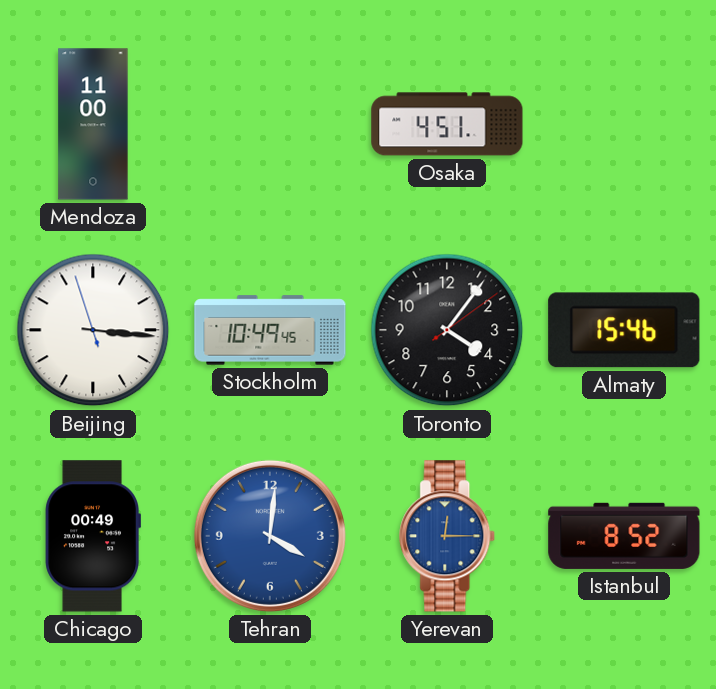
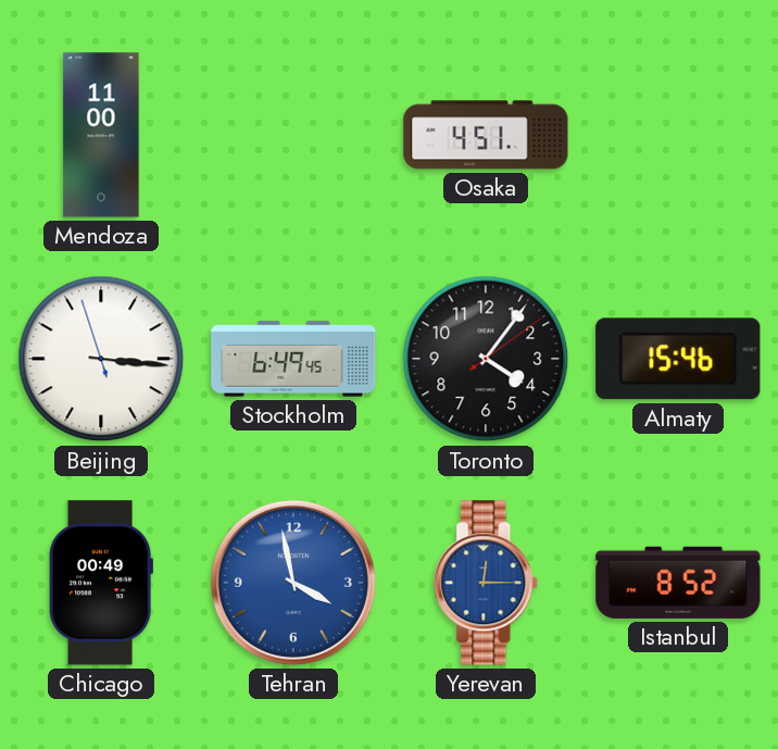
Stockholm: 10:49 -> 6:49 (293, 359)
Tehran: 4:01 -> 3:58 (293, 583)
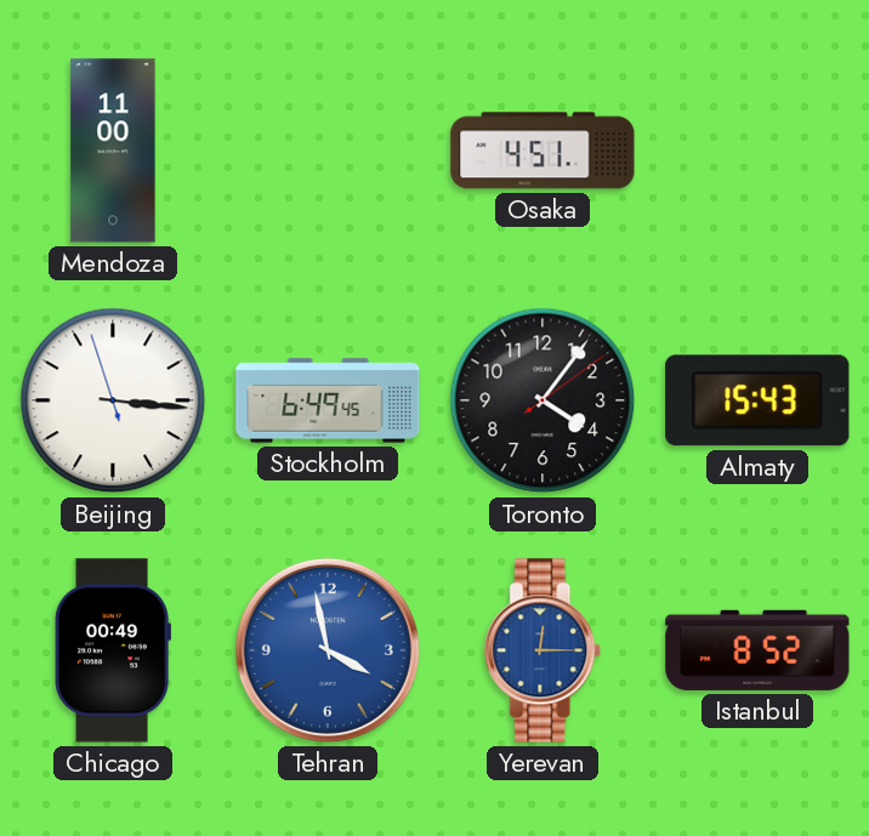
Almaty: 15:46 -> 15:43 (757, 400)
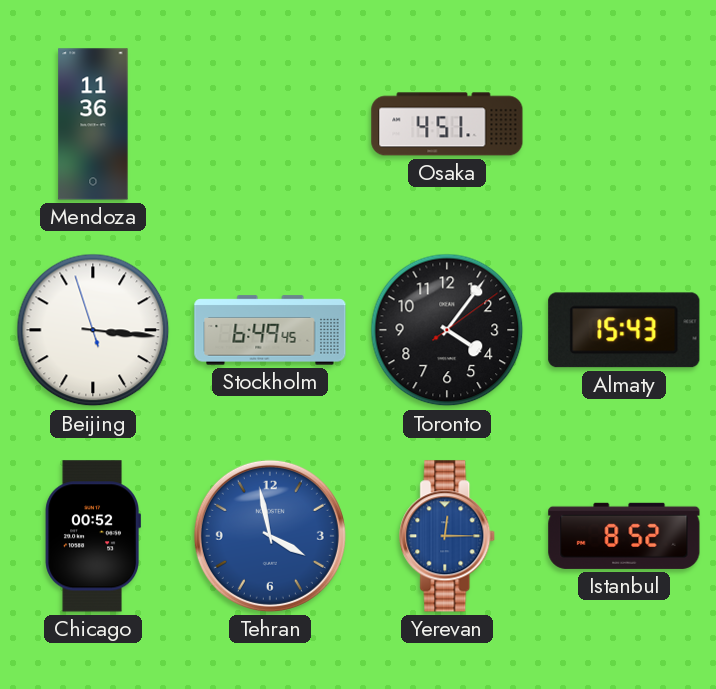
Mendoza: 11:00 -> 11:36 (93, 124)
Chicago: 00:49 -> 00:52 (92, 536)
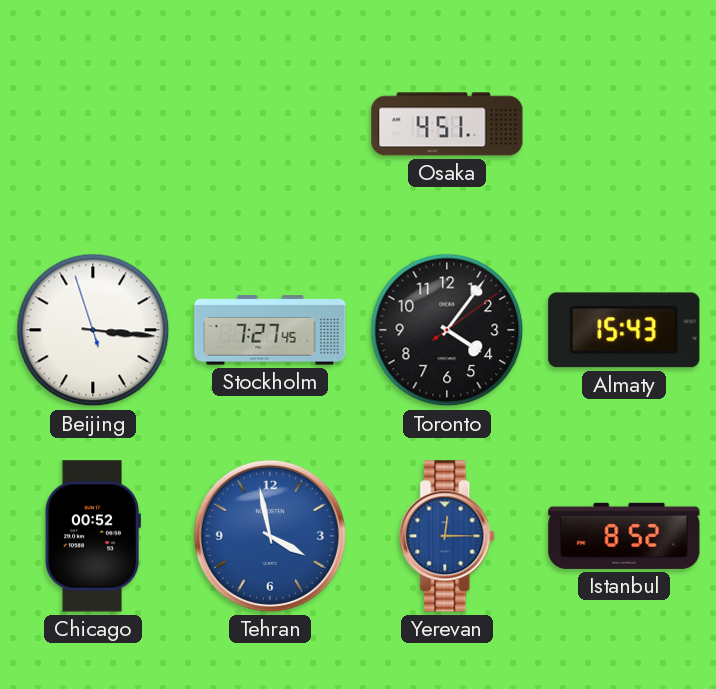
Mendoza: 11:36 -> none (93, 124)
Stockholm: 6:49 -> 7:27 (270, 330)
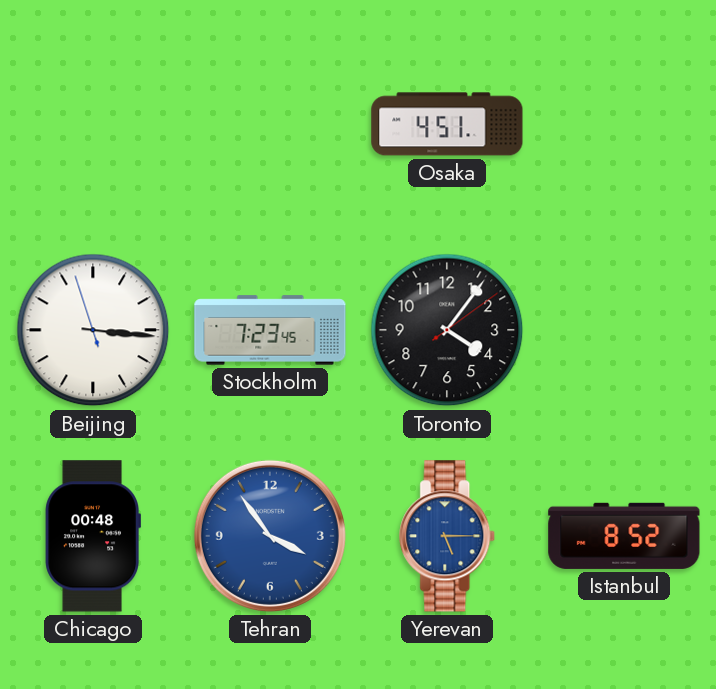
Stockholm: 7:27 -> 7:23 (270, 330)
Almaty: 15:43 -> none (624, 330)
Chicago: 00:52 -> 00:48 (92, 536)
Tehran: 3:58 -> 3:54 (270, 536)
Yerevan: 12:15 -> 5:15 (448, 536)
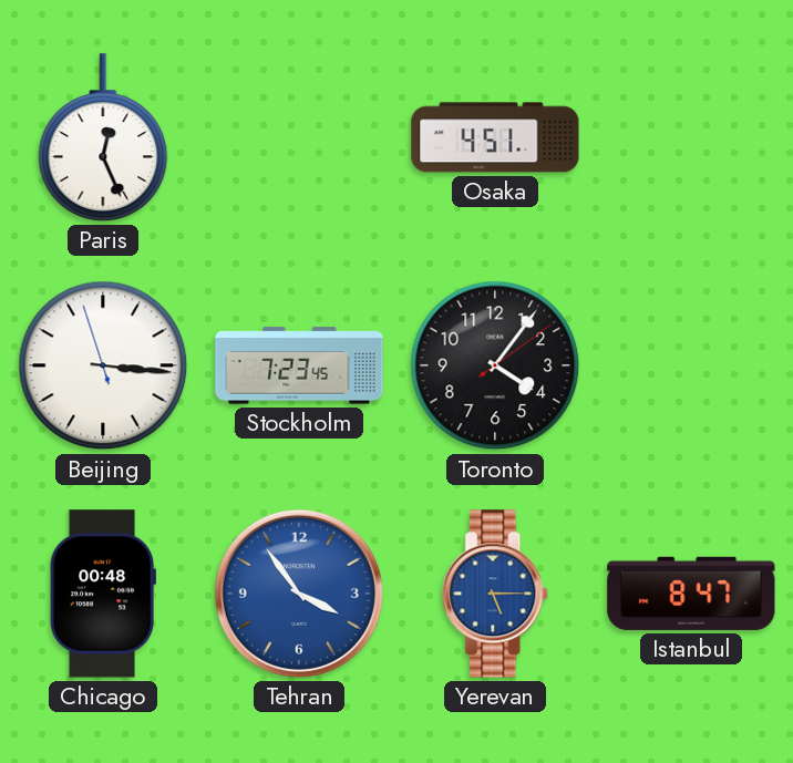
Paris: none -> 12:26 (103, 137)
Istanbul: 8:52 -> 8:47 (691, 594)
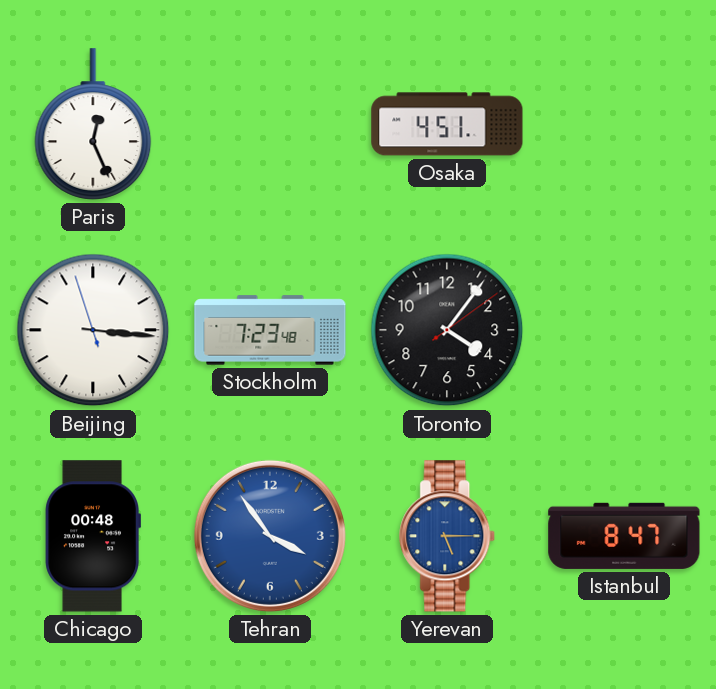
Stockholm: 7:23:45 -> 7:23:48 (270, 330)
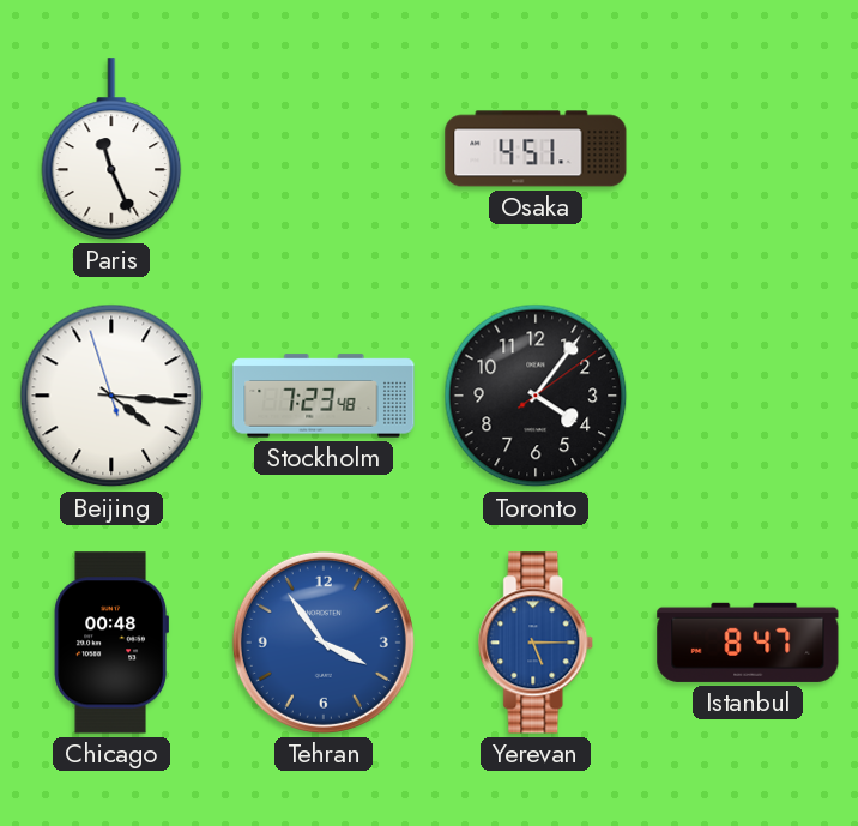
Paris: 12:26 -> 11:26 (111, 149)
Beijing: 3:15 -> 4:15 (111, 396)
